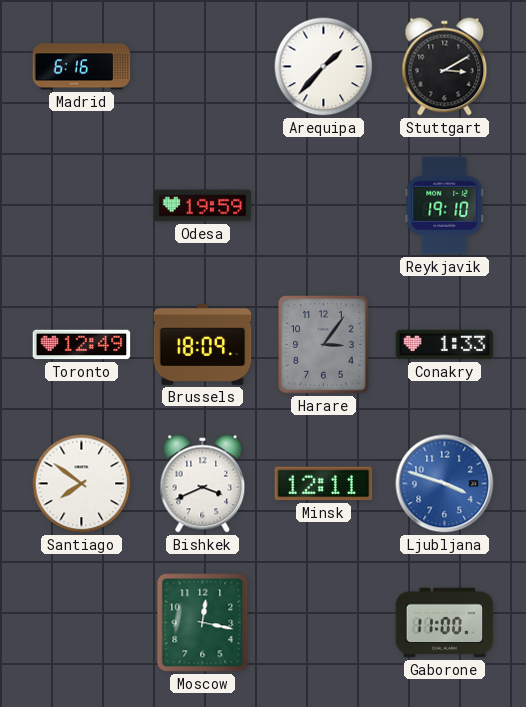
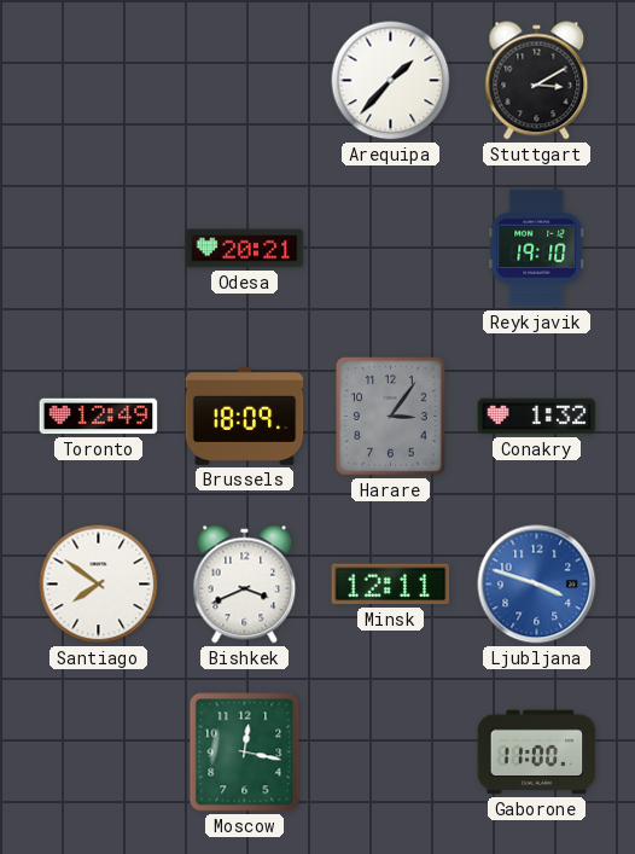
Madrid: 6:16 -> none (82, 67)
Odesa: 19:59 -> 20:21 (245, 249)
Conakry: 1:33 -> 1:32 (537, 417)
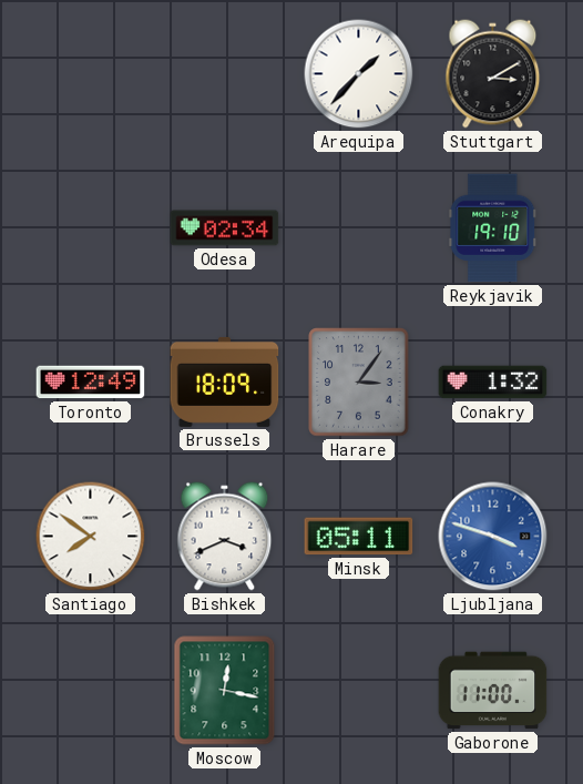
Odesa: 20:21 -> 02:34 (225, 228)
Minsk: 12:11 -> 05:11 (359, 537)
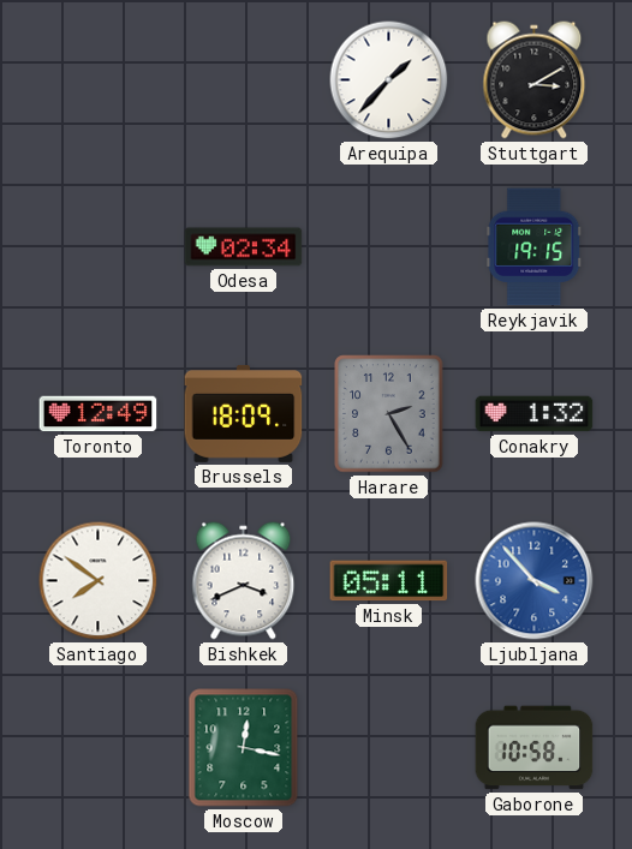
Reykjavik: 19:10 -> 19:15 (535, 247)
Harare: 3:06 -> 2:25 (389, 414)
Ljubljana: 3:48 -> 3:53 (535, 581)
Gaborone: 11:00 -> 10:58 (535, 748)
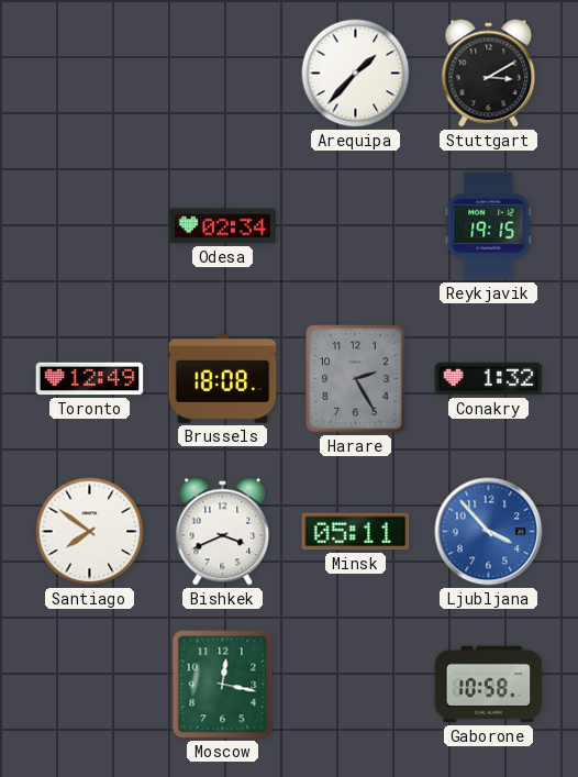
Brussels: 18:09 -> 18:08 (223, 378)
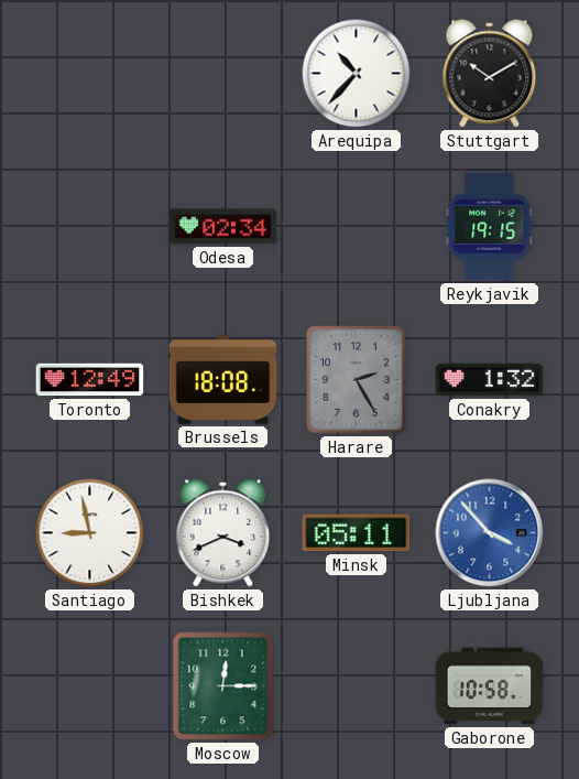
Arequipa: 1:37 -> 10:37 (357, 74)
Stuttgart: 3:10 -> 10:10 (490, 74)
Santiago: 7:51 -> 8:58 (90, 533)
Moscow: 12:17 -> 12:15 (223, 686)
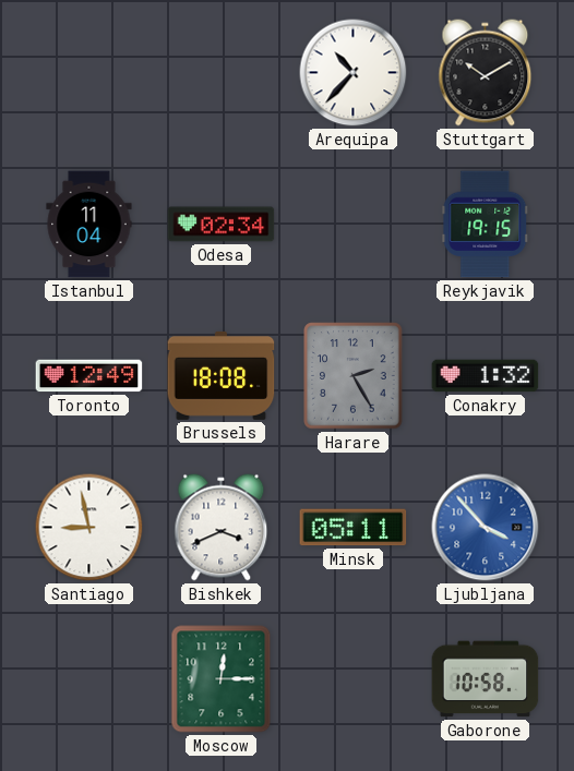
Istanbul: none -> 11:04 (89, 225)
